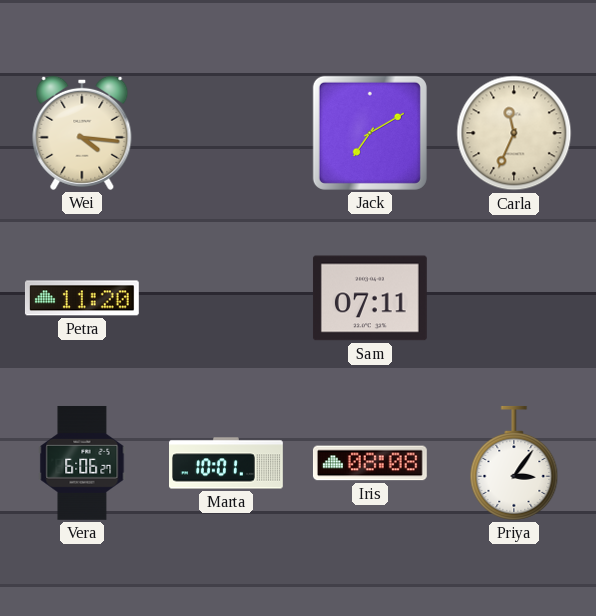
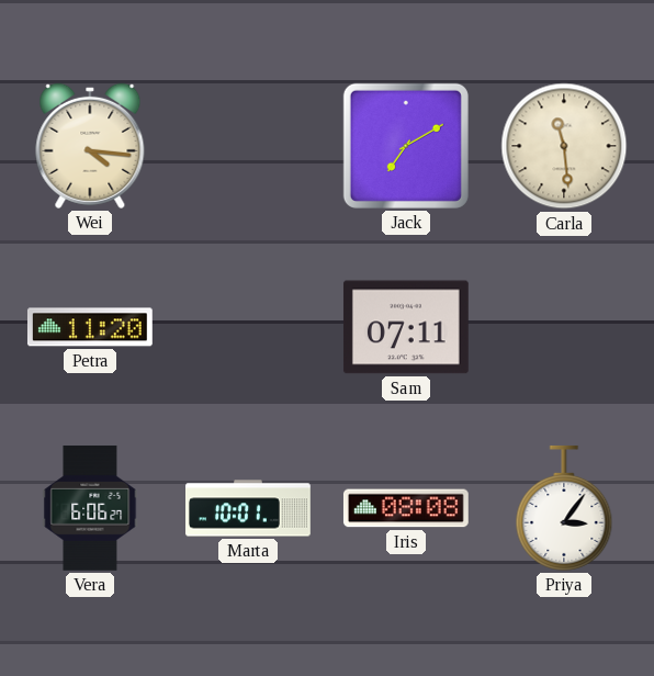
Carla: 11:34 -> 11:29 (564, 146)
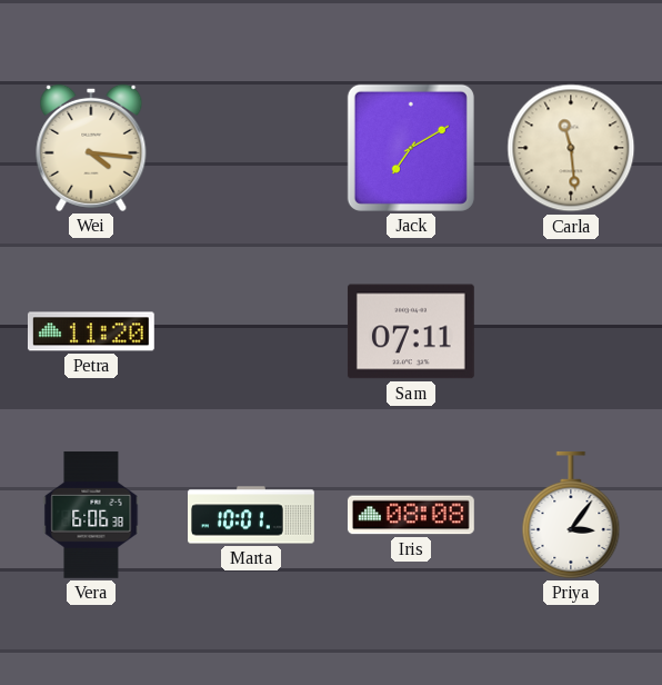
Vera: 6:06:27 -> 6:06:38 (91, 515)
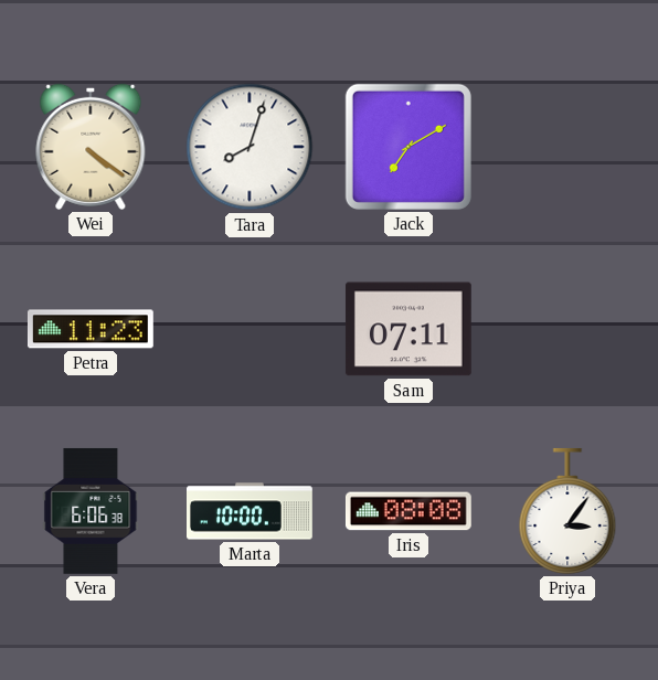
Wei: 4:16 -> 4:21 (91, 147)
Tara: none -> 8:03 (250, 147)
Carla: 11:29 -> none (571, 148)
Petra: 11:20 -> 11:23 (91, 329)
Marta: 10:01 -> 10:00 (251, 511)
